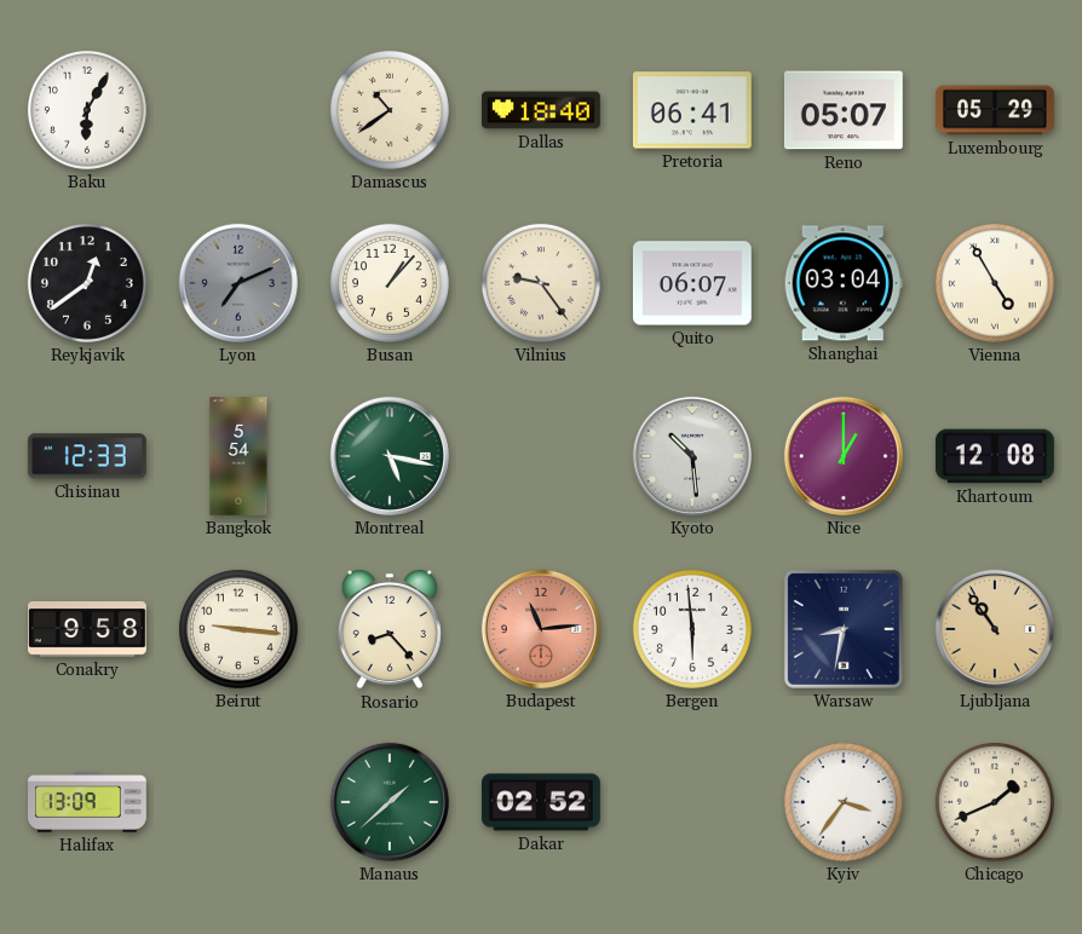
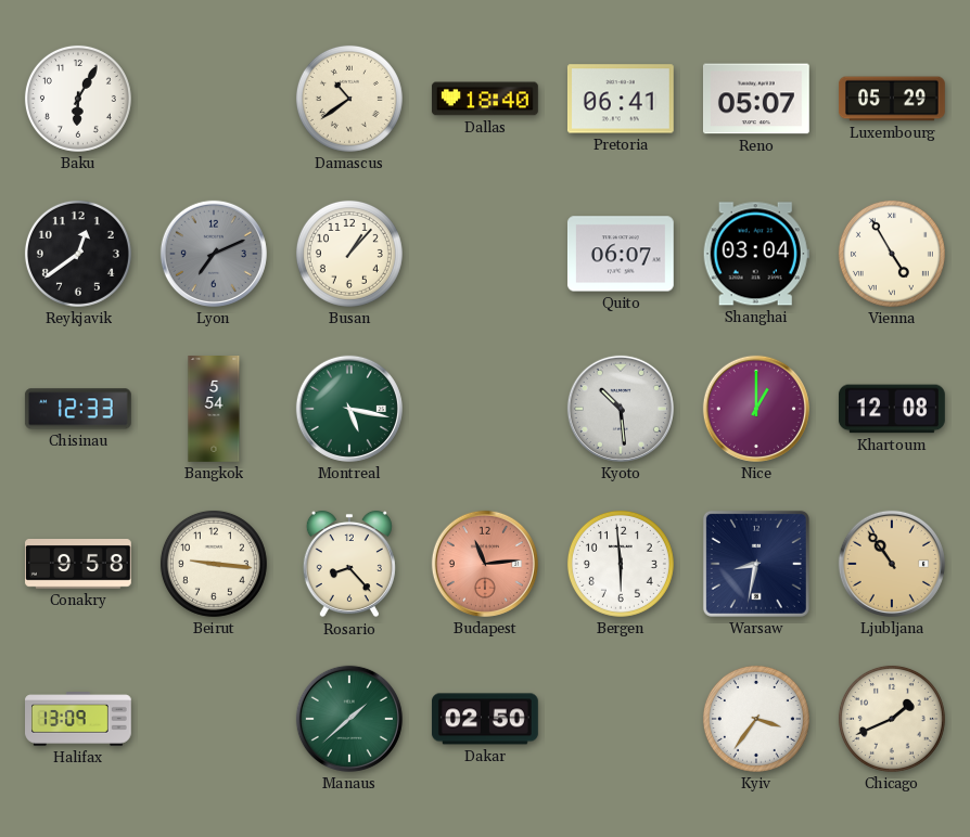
Vilnius: 9:24 -> none (541, 283)
Dakar: 02:52 -> 02:50 (485, 719)
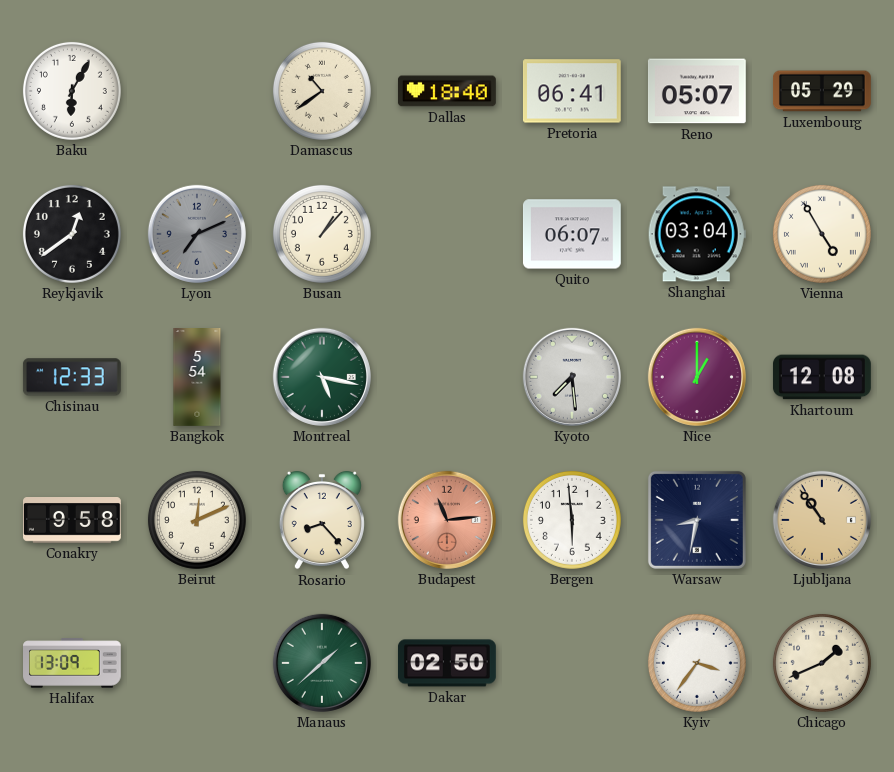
Kyoto: 10:29 -> 7:29 (572, 377)
Beirut: 9:16 -> 12:11 (197, 520)
